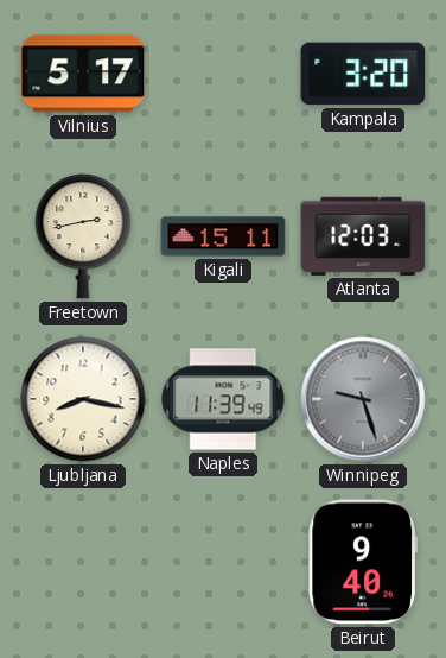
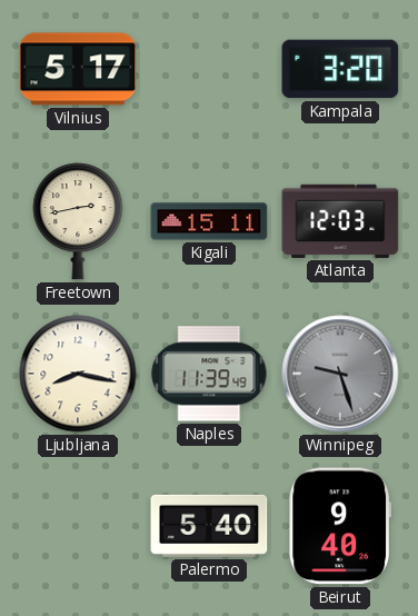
Palermo: none -> 5:40 (209, 526)
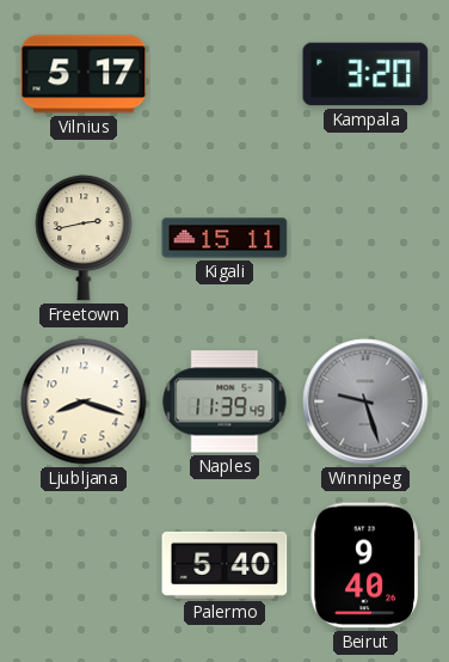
Atlanta: 12:03 -> none (340, 221)
Ljubljana: 8:17 -> 8:18 (84, 402)
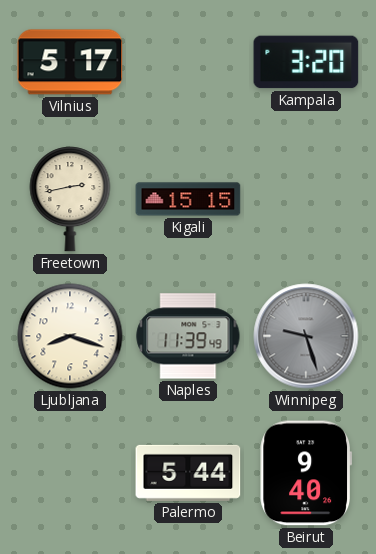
Kigali: 15:11 -> 15:15 (188, 199)
Palermo: 5:40 -> 5:44 (188, 473)
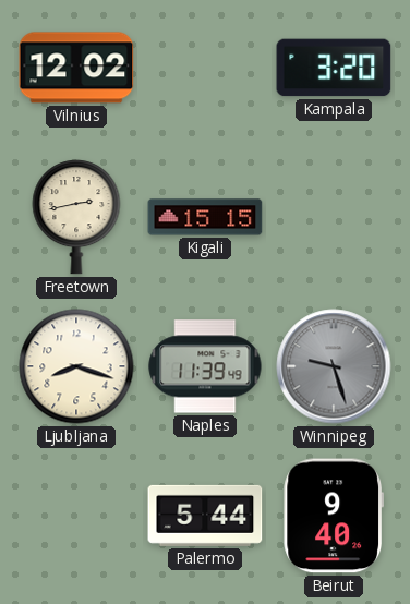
Vilnius: 5:17 -> 12:02 (76, 68)
